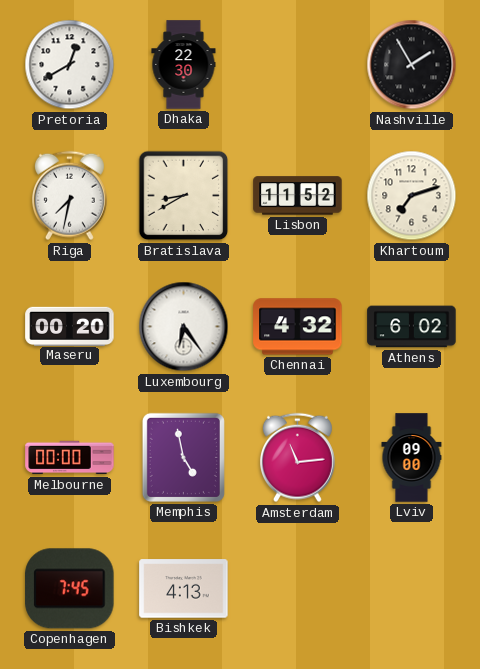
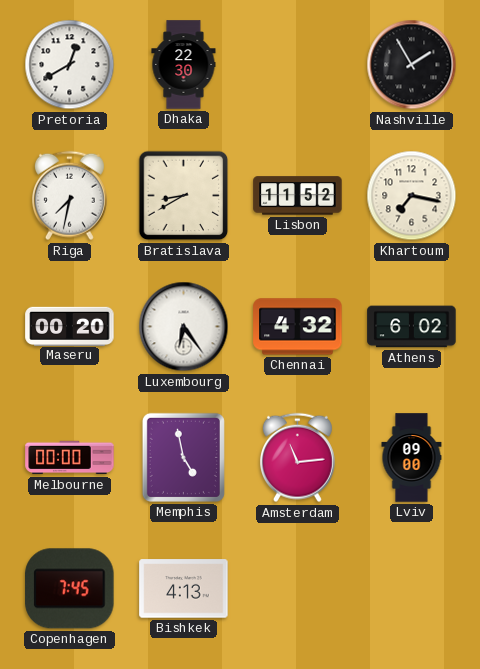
Khartoum: 7:12 -> 7:17 (412, 196)
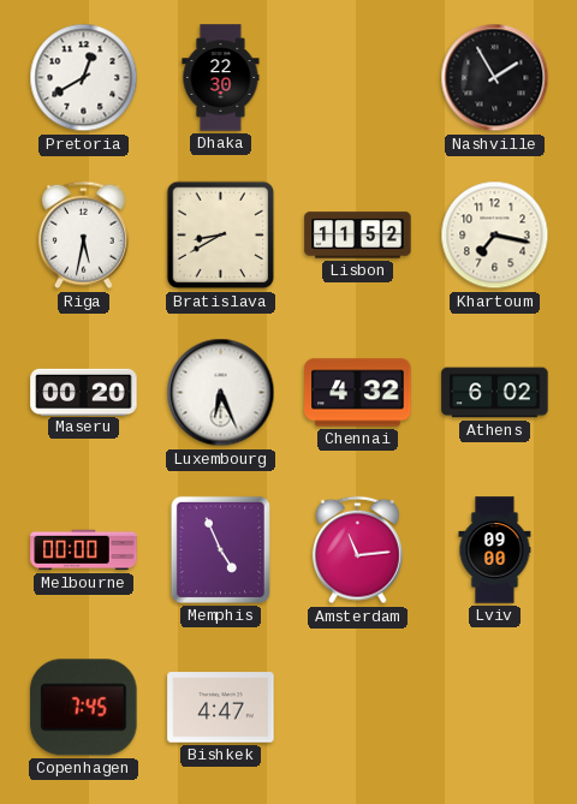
Riga: 7:32 -> 5:32 (83, 236)
Luxembourg: 6:24 -> 6:26 (221, 393)
Memphis: 4:58 -> 4:56 (220, 549)
Bishkek: 4:13 -> 4:47 (221, 708)
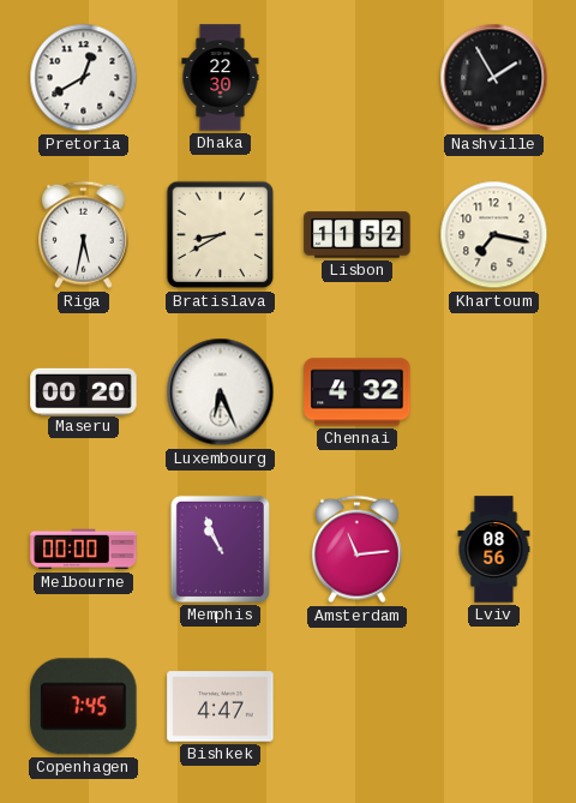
Athens: 6:02 -> none (495, 393)
Memphis: 4:56 -> 10:56 (220, 549)
Lviv: 09:00 -> 08:56 (494, 550)
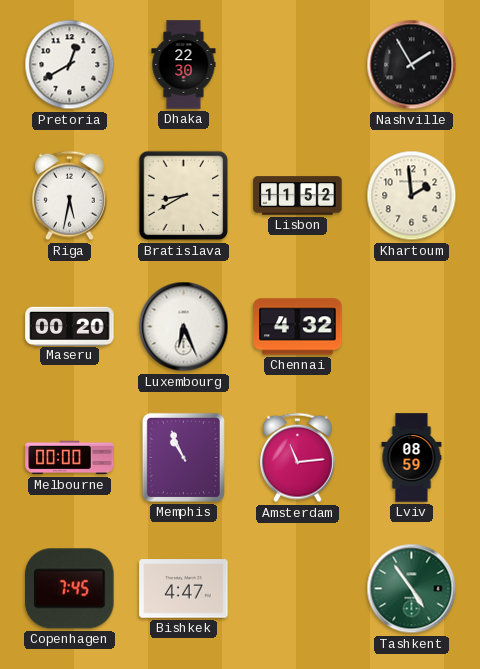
Khartoum: 7:17 -> 1:59 (412, 196)
Lviv: 08:56 -> 08:59 (412, 458)
Tashkent: none -> 4:54 (412, 589)
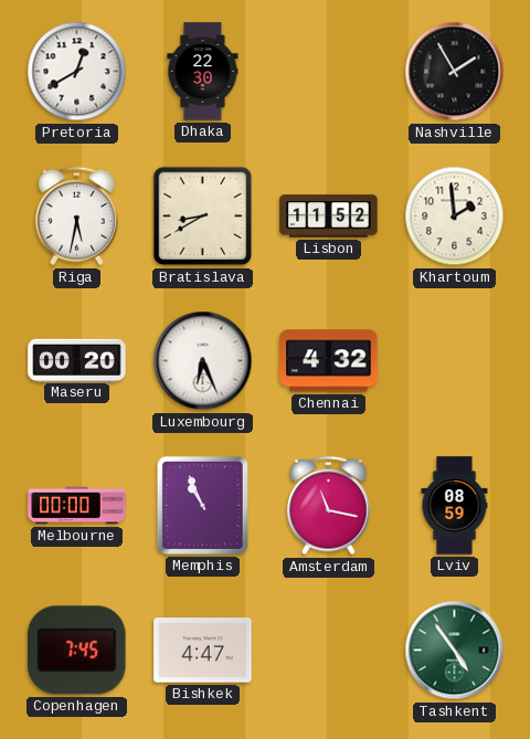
Amsterdam: 11:14 -> 11:17 (328, 506)
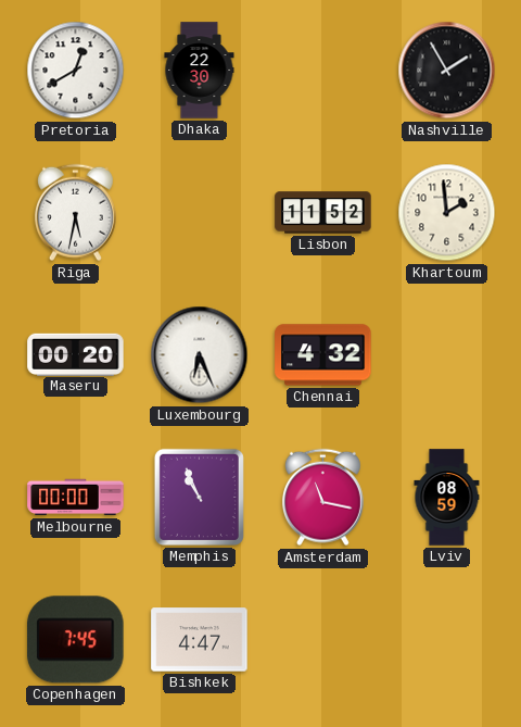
Bratislava: 8:40 -> none (203, 217)
Tashkent: 4:54 -> none (455, 651)
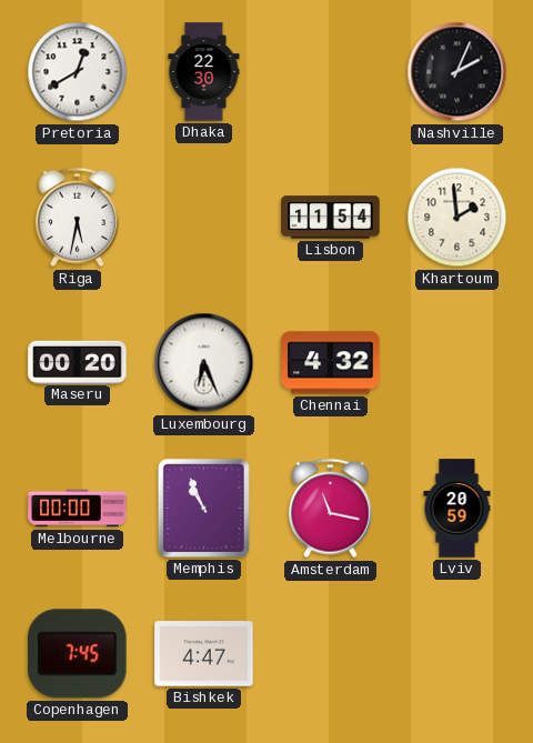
Nashville: 1:55 -> 2:04 (457, 72)
Lisbon: 11:52 -> 11:54 (331, 218)
Lviv: 08:59 -> 20:59 (457, 509)
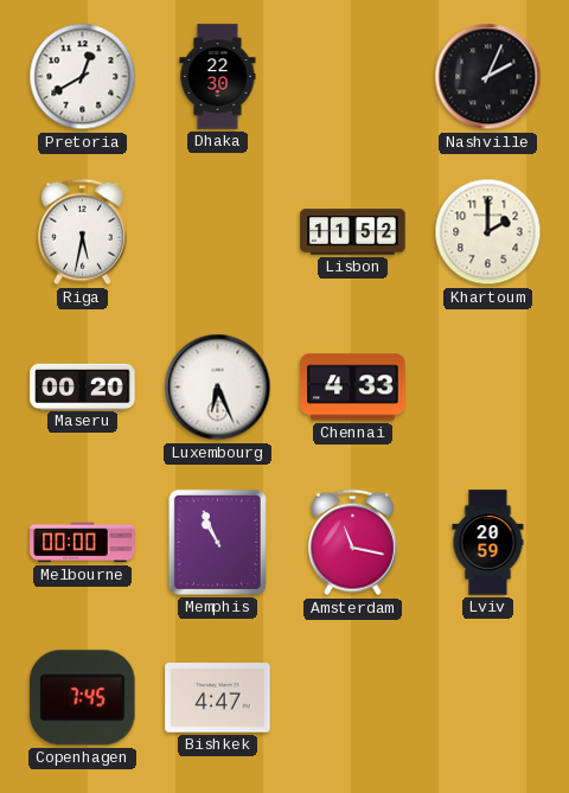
Lisbon: 11:54 -> 11:52 (353, 232)
Khartoum: 1:59 -> 2:00 (488, 232)
Chennai: 4:32 -> 4:33 (353, 388)
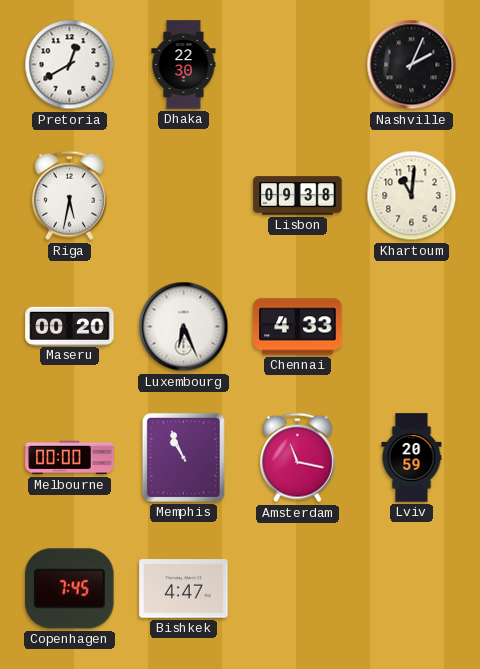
Lisbon: 11:52 -> 09:38 (298, 196)
Khartoum: 2:00 -> 11:01 (412, 196)
